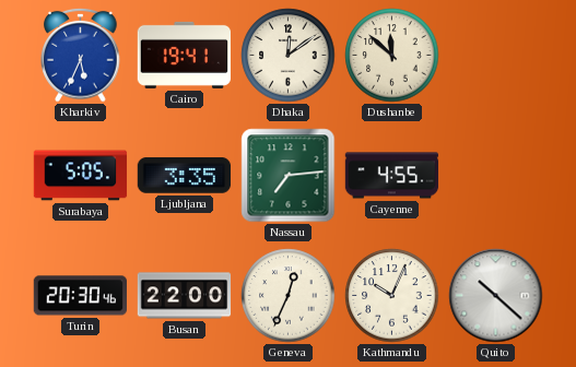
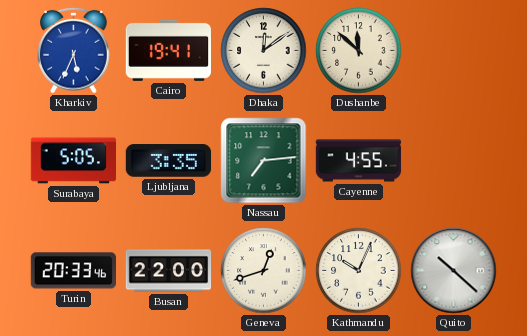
Turin: 20:30 -> 20:33 (73, 271)
Geneva: 12:34 -> 12:42 (264, 271)
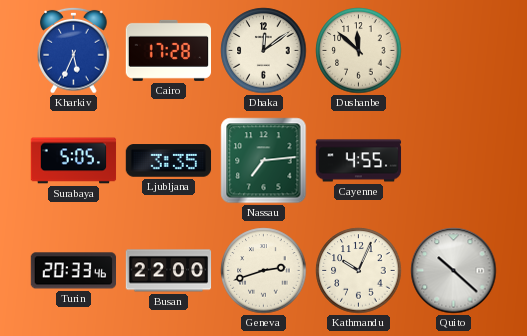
Cairo: 19:41 -> 17:28 (168, 50)
Geneva: 12:42 -> 2:42 (264, 271)
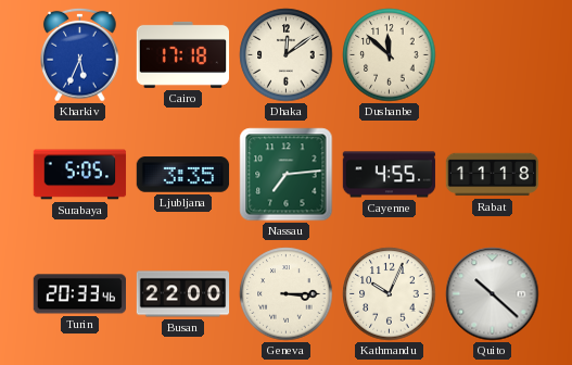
Cairo: 17:28 -> 17:18 (182, 54)
Rabat: none -> 11:18 (493, 175)
Geneva: 2:42 -> 3:15 (287, 294)
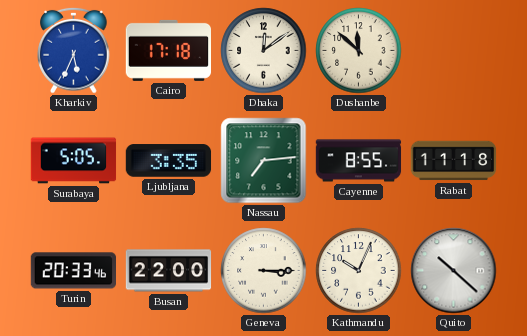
Cayenne: 4:55 -> 8:55 (359, 161)
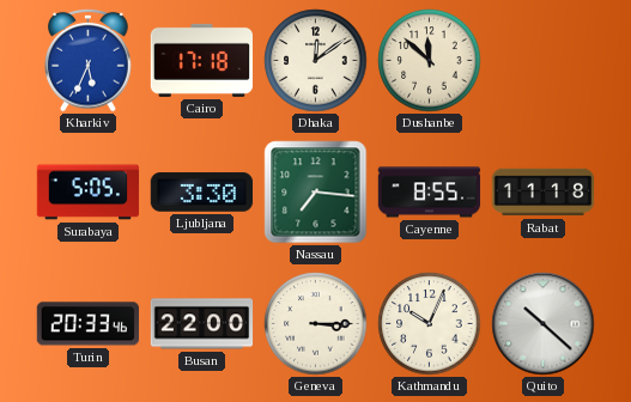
Ljubljana: 3:35 -> 3:30 (202, 193)
Nassau: 7:14 -> 7:16 (316, 193)
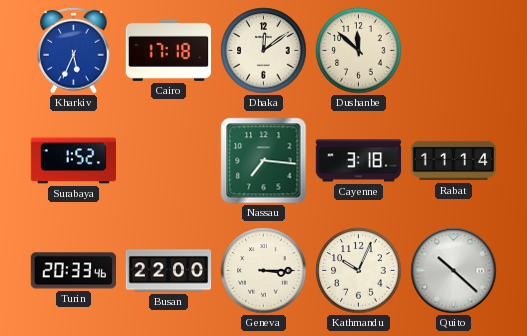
Surabaya: 5:05 -> 1:52 (74, 161)
Ljubljana: 3:30 -> none (202, 193)
Cayenne: 8:55 -> 3:18 (359, 161)
Rabat: 11:18 -> 11:14 (454, 161)
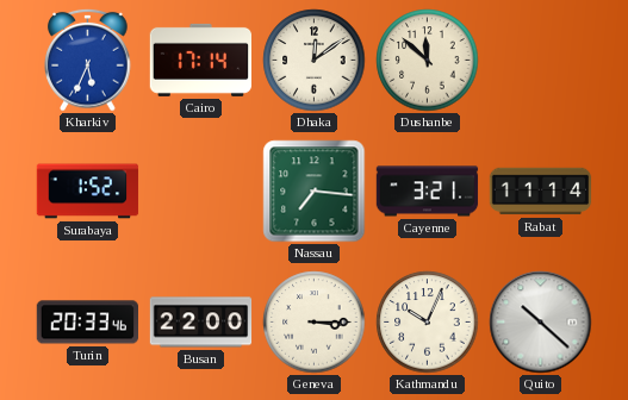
Cairo: 17:18 -> 17:14 (200, 60)
Cayenne: 3:18 -> 3:21 (428, 192)
